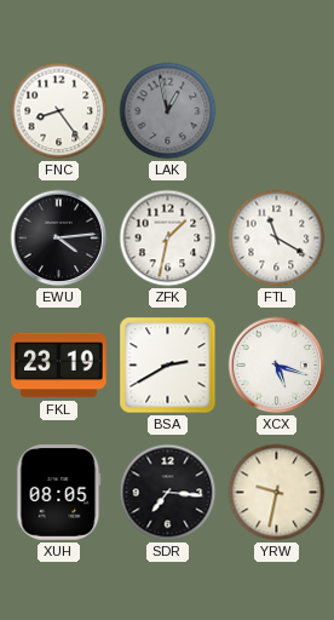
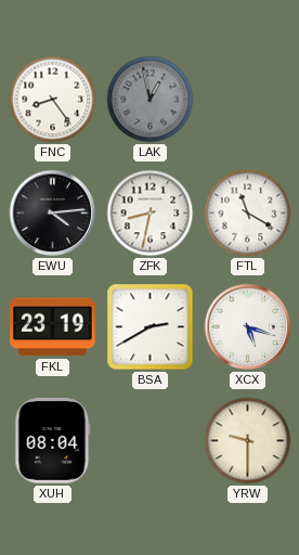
ZFK: 1:32 -> 8:32 (151, 214)
XUH: 08:05 -> 08:04 (53, 441)
SDR: 7:16 -> none (168, 493)
YRW: 9:32 -> 9:30 (248, 441)
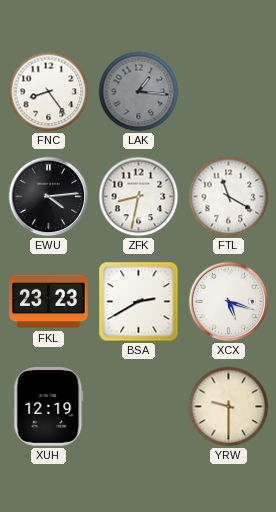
LAK: 12:58 -> 1:16 (139, 92)
FKL: 23:19 -> 23:23 (49, 302)
XUH: 08:04 -> 12:19 (49, 407)
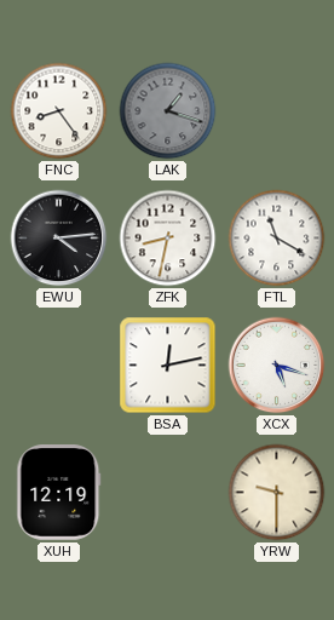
LAK: 1:16 -> 1:18 (168, 111)
FKL: 23:23 -> none (49, 302)
BSA: 2:40 -> 12:13 (168, 366)
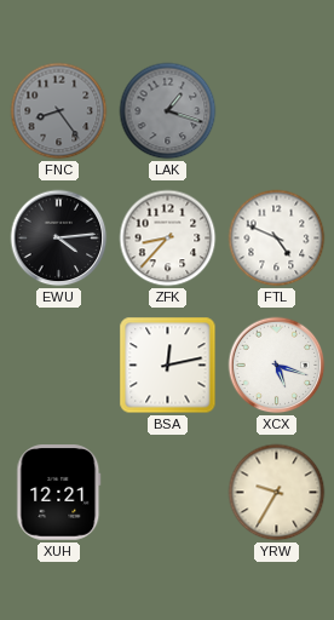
FNC dial: white -> grey (59, 111)
ZFK: 8:32 -> 8:37 (168, 239)
FTL: 11:20 -> 4:49 (277, 239)
XUH: 12:19 -> 12:21 (59, 493)
YRW: 9:30 -> 9:35 (277, 493)
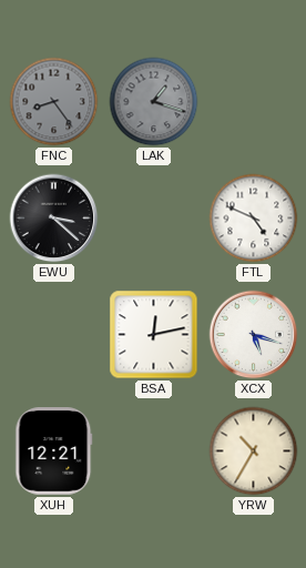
EWU: 4:14 -> 3:22 (54, 219)
ZFK: 8:37 -> none (168, 239)
YRW: 9:35 -> 10:35 (254, 452)
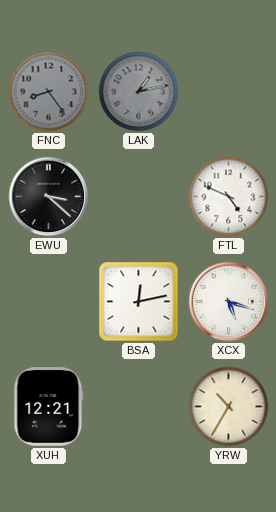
LAK: 1:18 -> 1:13 (139, 92)
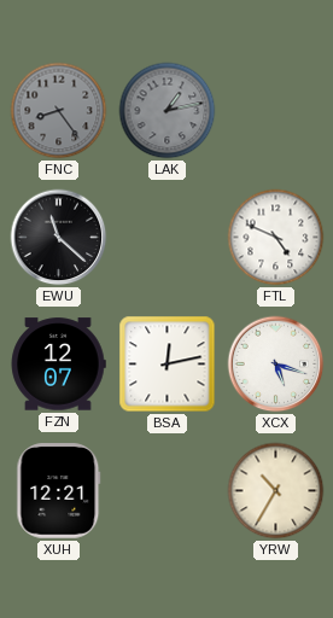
EWU: 3:22 -> 11:22 (59, 238)
FZN: none -> 12:07 (58, 365)
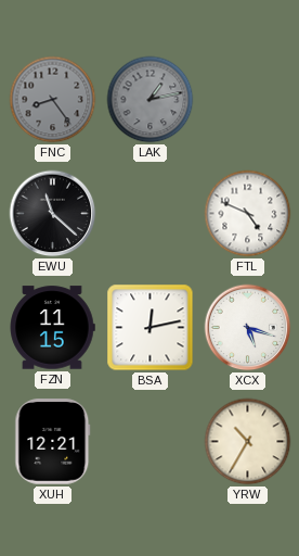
FZN: 12:07 -> 11:15 (52, 328)
